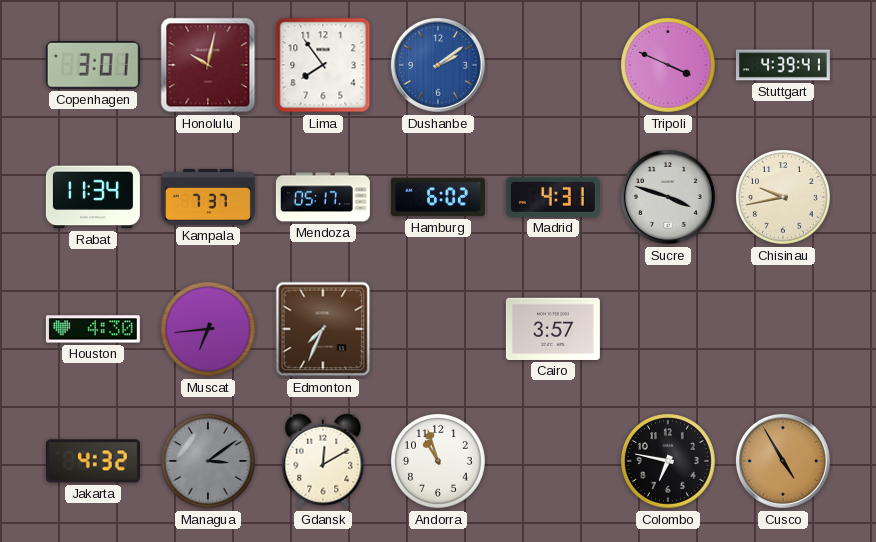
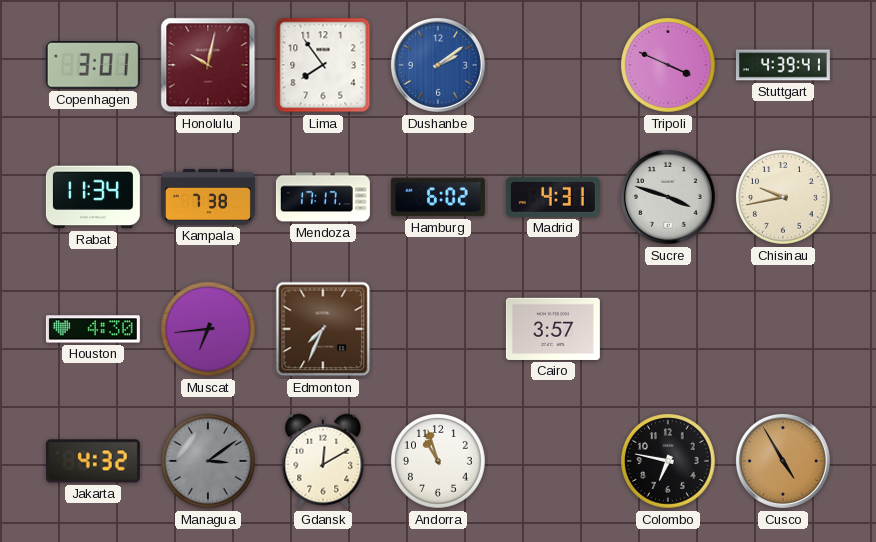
Kampala: 7:37 -> 7:38 (208, 197)
Mendoza: 05:17 -> 17:17 (323, 197)
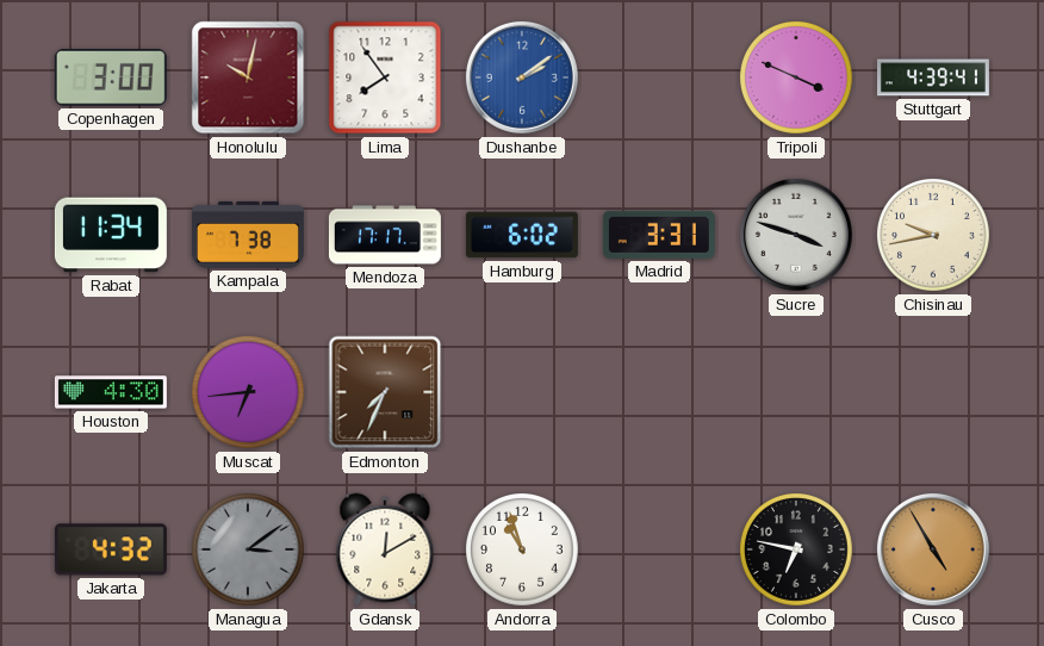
Copenhagen: 3:01 -> 3:00 (111, 79)
Madrid: 4:31 -> 3:31 (659, 235)
Cairo: 3:57 -> none (553, 329)
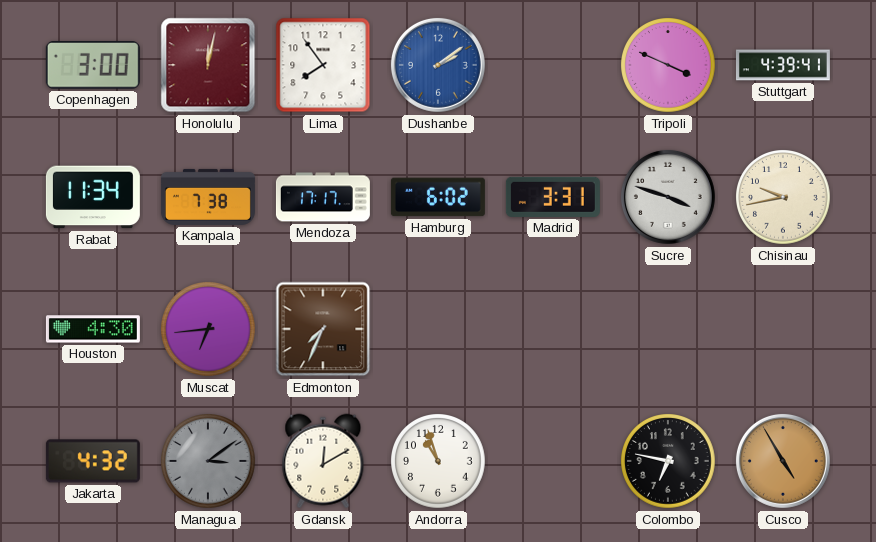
Honolulu: 10:02 -> 12:02 (208, 65)
